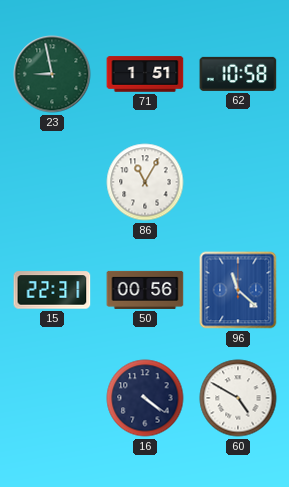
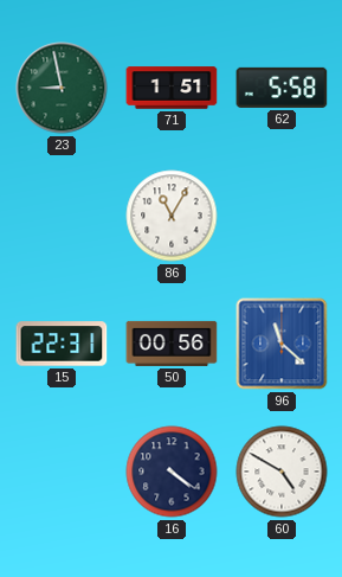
62: 10:58 -> 5:58 (282, 88)
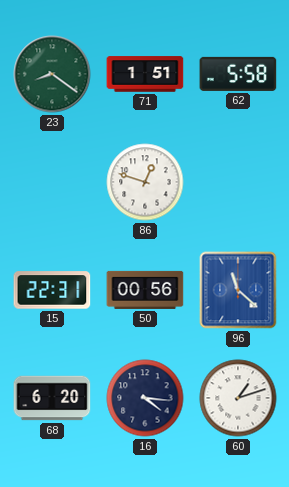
23: 8:58 -> 8:21 (52, 74)
86: 11:05 -> 12:48 (145, 182)
68: none -> 6:20 (52, 398)
16: 4:21 -> 4:16 (145, 398)
60: 4:50 -> 1:12 (238, 398)
